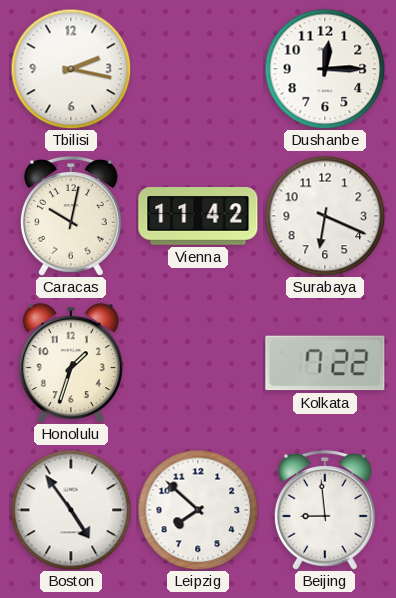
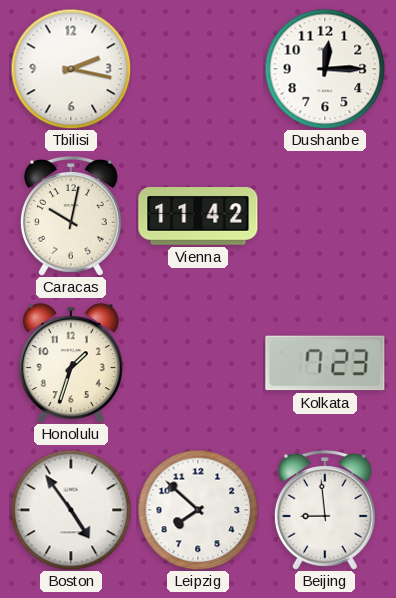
Surabaya: 6:19 -> none (325, 216)
Kolkata: 7:22 -> 7:23 (325, 363)
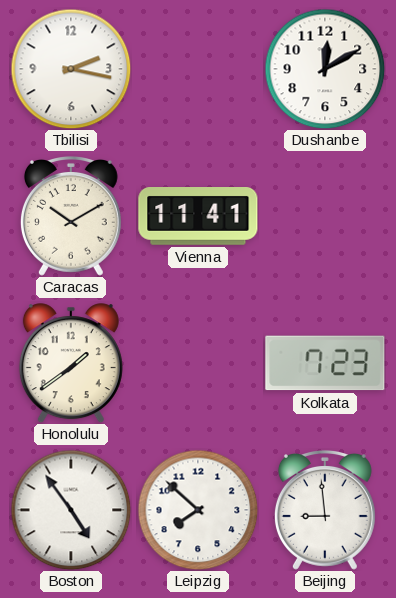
Dushanbe: 12:15 -> 12:10 (325, 69)
Caracas: 10:02 -> 10:10 (71, 217)
Vienna: 11:42 -> 11:41 (198, 217)
Honolulu: 1:33 -> 1:39 (71, 363)
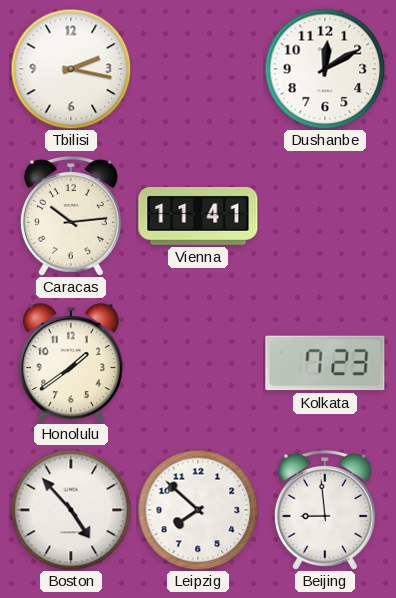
Caracas: 10:10 -> 10:14 (71, 217)
Boston: 4:54 -> 4:53 (71, 510)
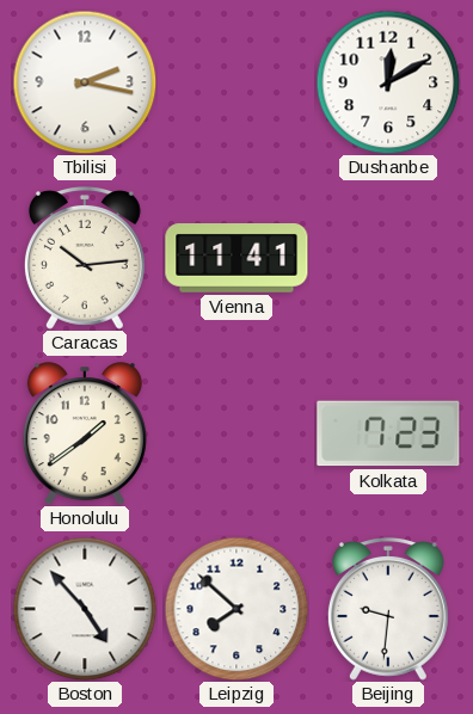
Beijing: 8:59 -> 9:31 (388, 610)
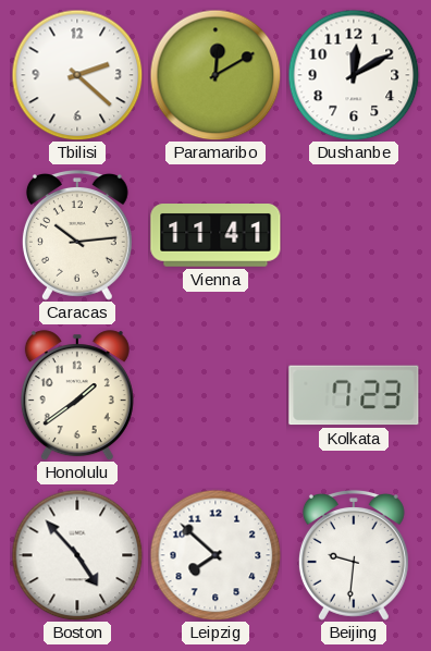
Tbilisi: 2:17 -> 2:22 (77, 75)
Paramaribo: none -> 12:10 (215, 75)
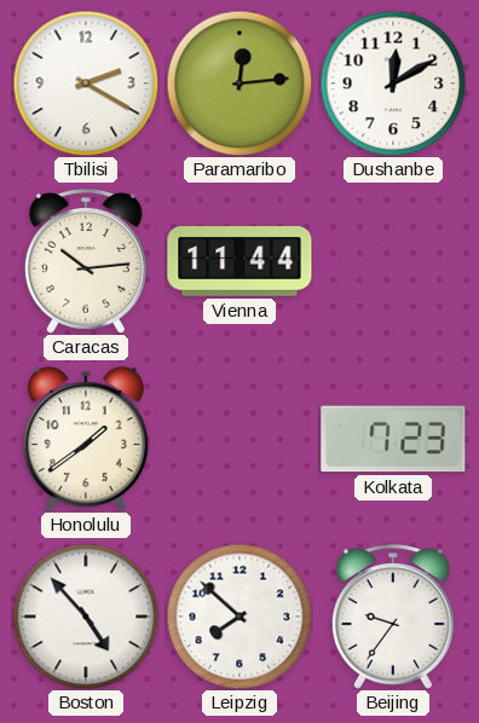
Tbilisi: 2:22 -> 2:20 (86, 83)
Paramaribo: 12:10 -> 12:14 (239, 83)
Vienna: 11:41 -> 11:44 (239, 262)
Beijing: 9:31 -> 9:36 (393, 618)
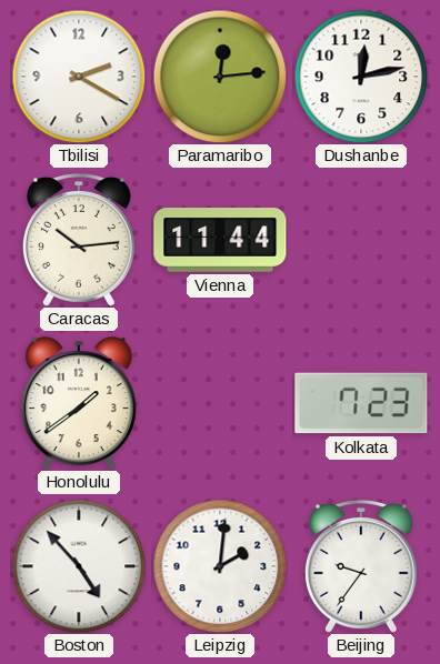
Dushanbe: 12:10 -> 12:13 (361, 77)
Leipzig: 7:52 -> 2:01 (220, 566)
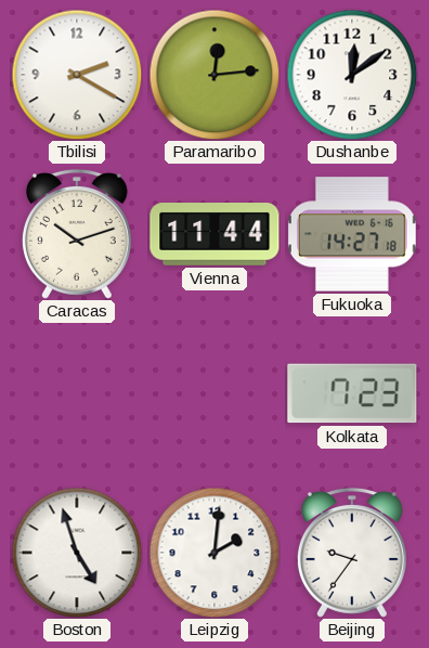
Dushanbe: 12:13 -> 12:09 (352, 75)
Caracas: 10:14 -> 10:12 (77, 235)
Fukuoka: none -> 14:27 (353, 234)
Honolulu: 1:39 -> none (79, 403)
Boston: 4:53 -> 4:57 (77, 553)
